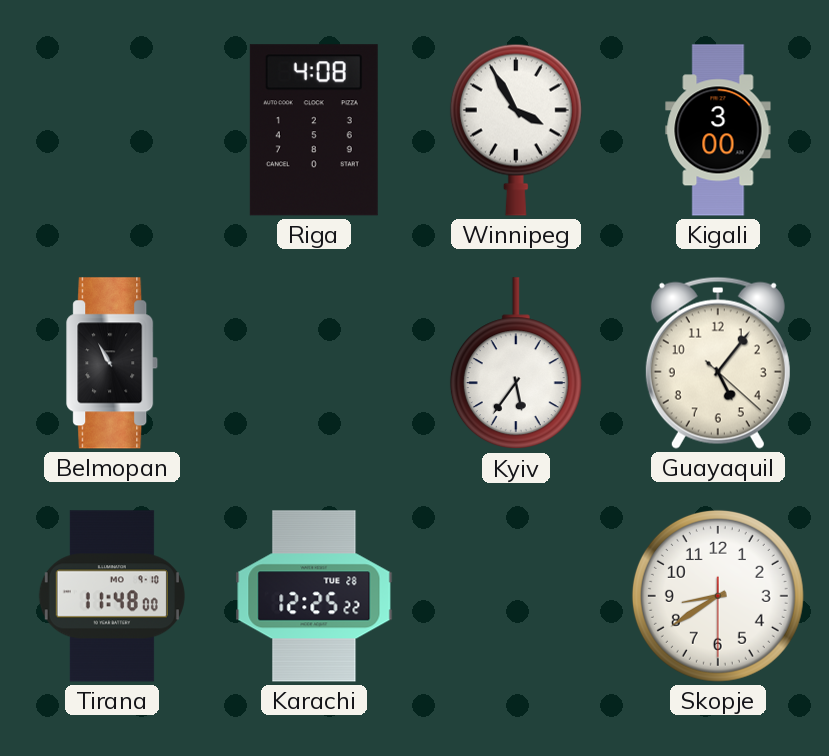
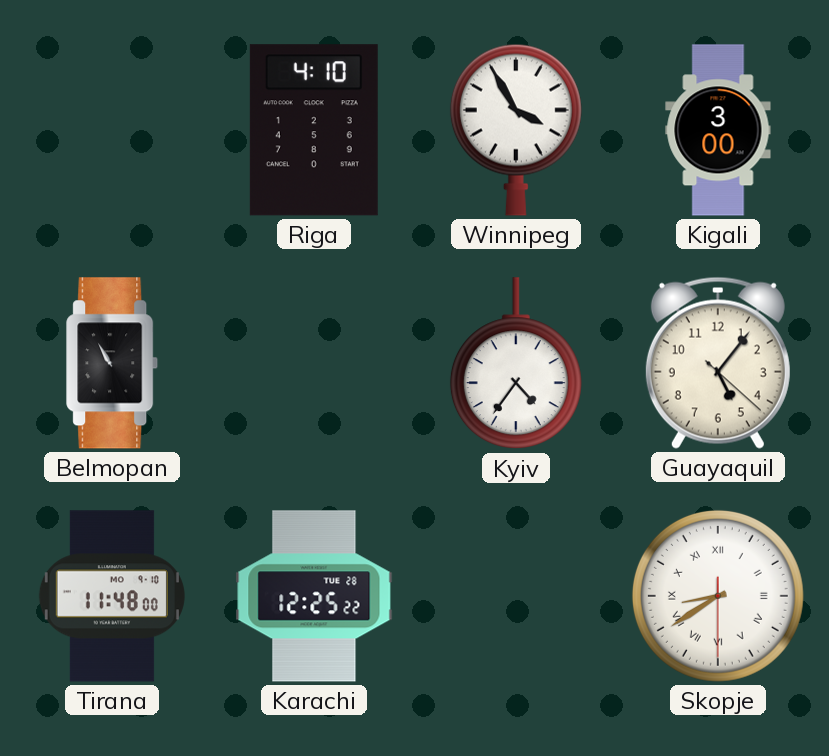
Riga: 4:08 -> 4:10 (314, 130)
Kyiv: 5:36 -> 4:36 (516, 364)
Skopje numerals: Arabic -> Roman (718, 596)
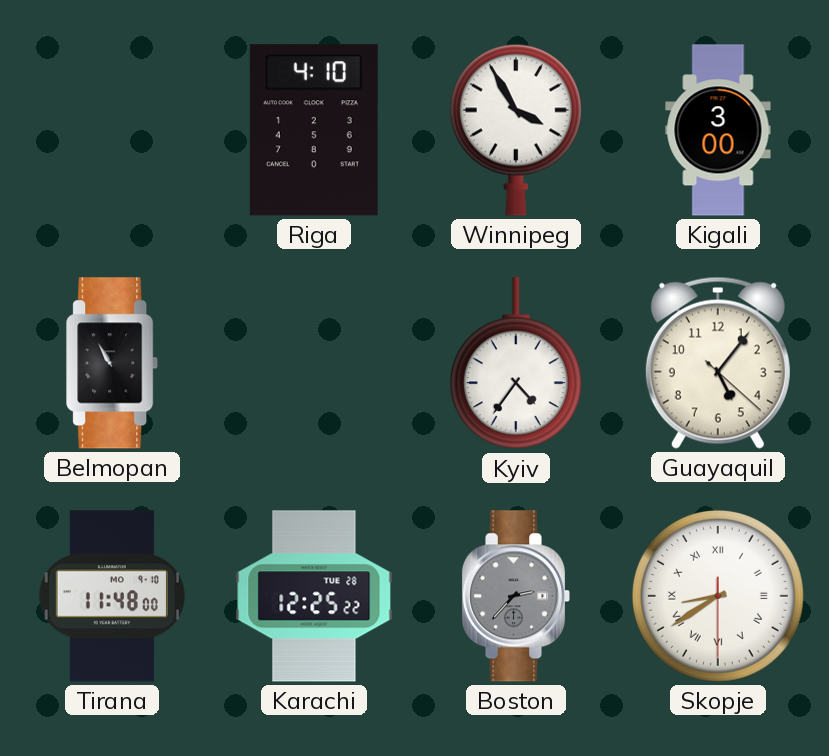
Boston: none -> 2:37 (516, 596)
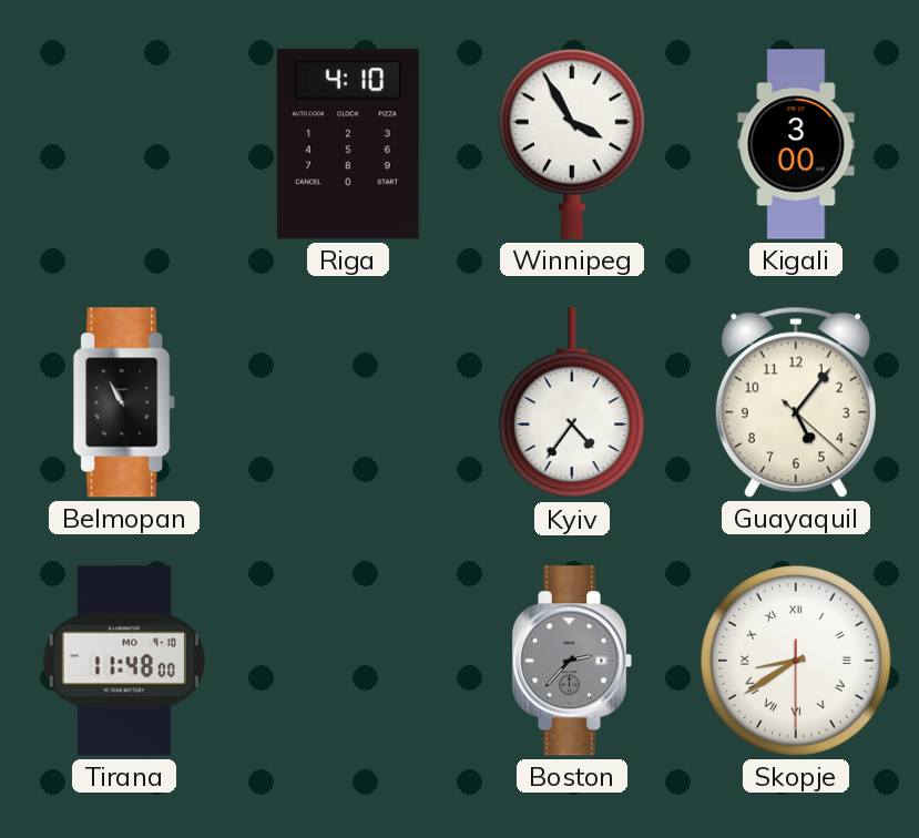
Karachi: 12:25 -> none (314, 596)
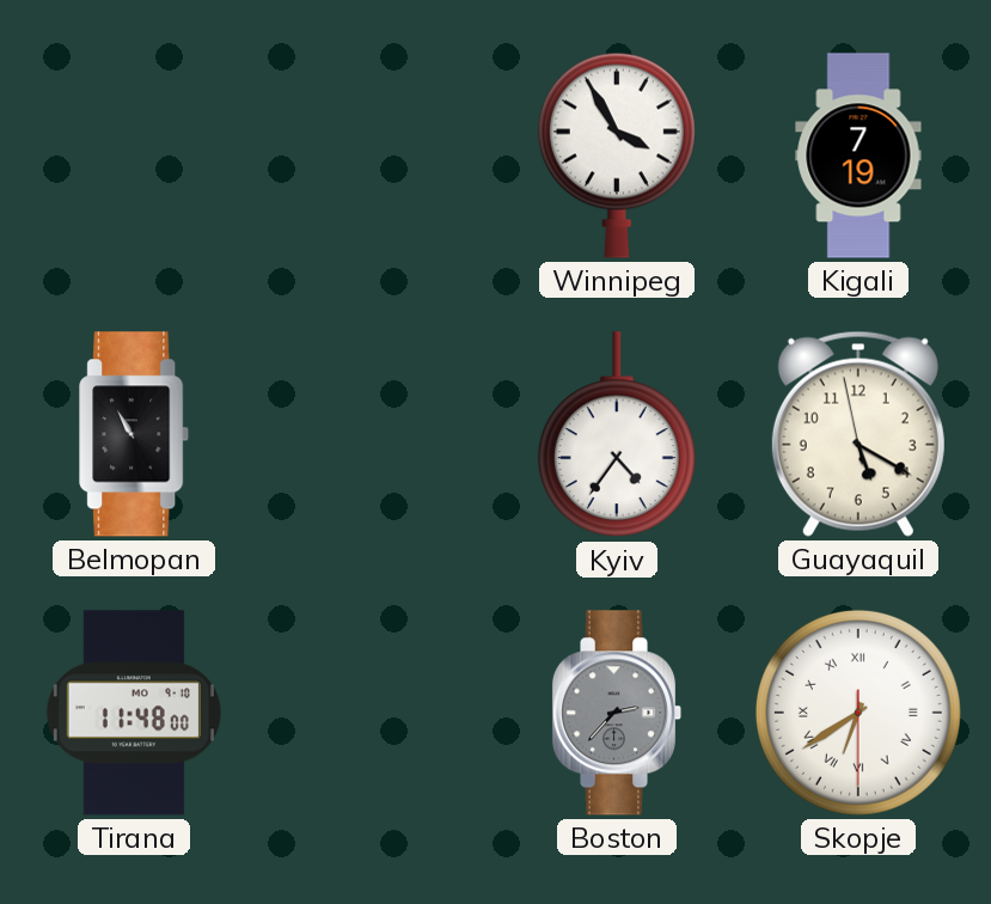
Riga: 4:10 -> none (348, 144)
Kigali: 3:00 -> 7:19 (858, 155)
Guayaquil: 5:06 -> 5:19 (858, 434)
Skopje: 8:39 -> 6:39 (858, 713)
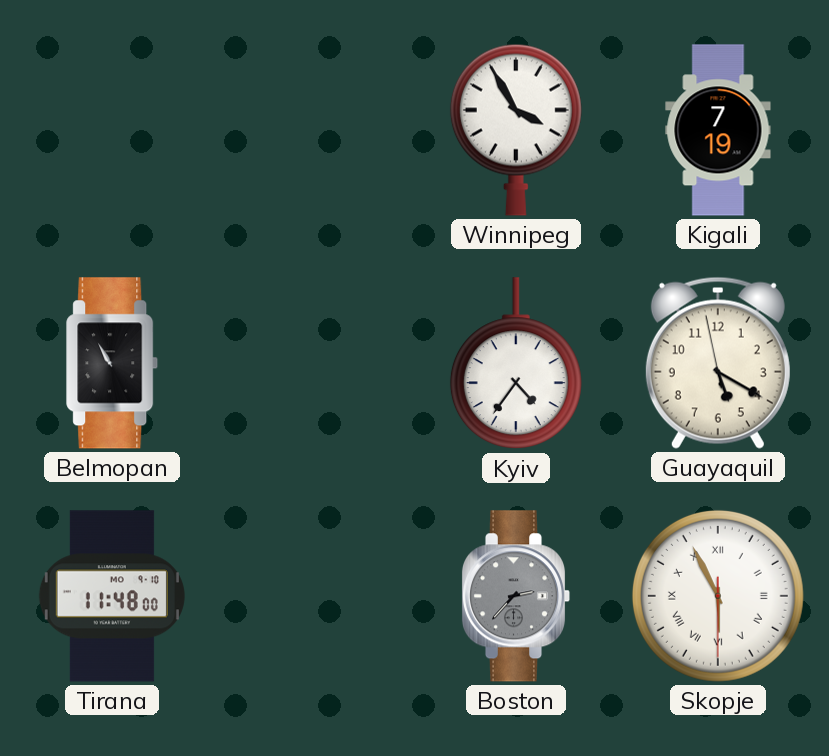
Skopje: 6:39 -> 5:55 (718, 596)
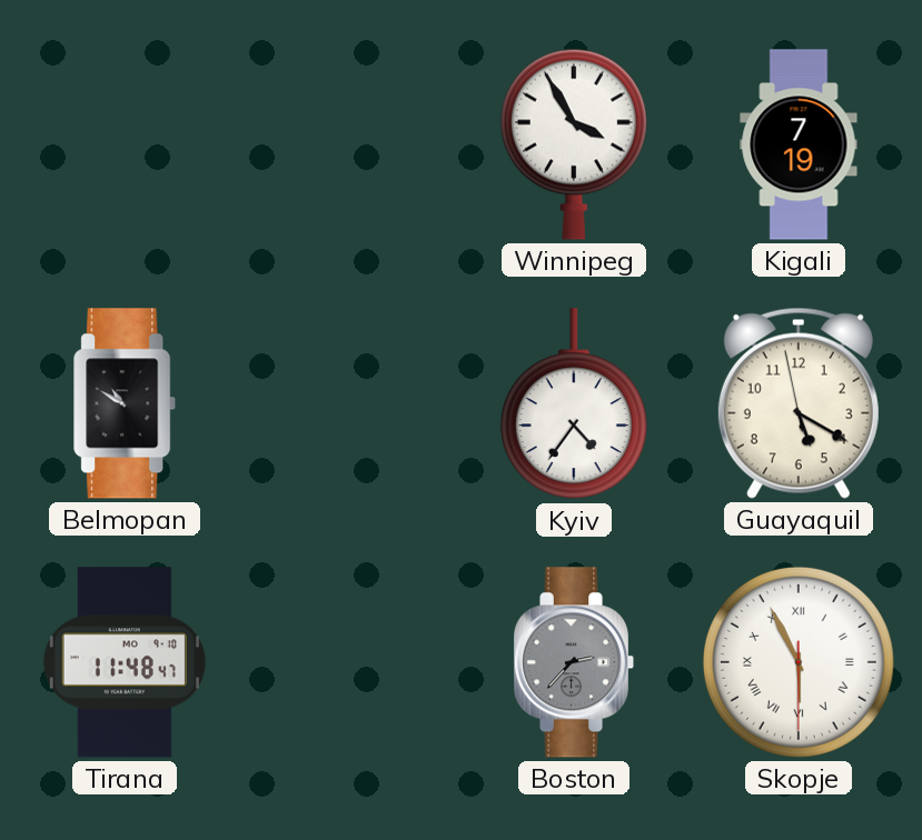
Belmopan: 10:55 -> 10:50 (126, 403)
Tirana: 11:48:00 -> 11:48:47 (125, 662)
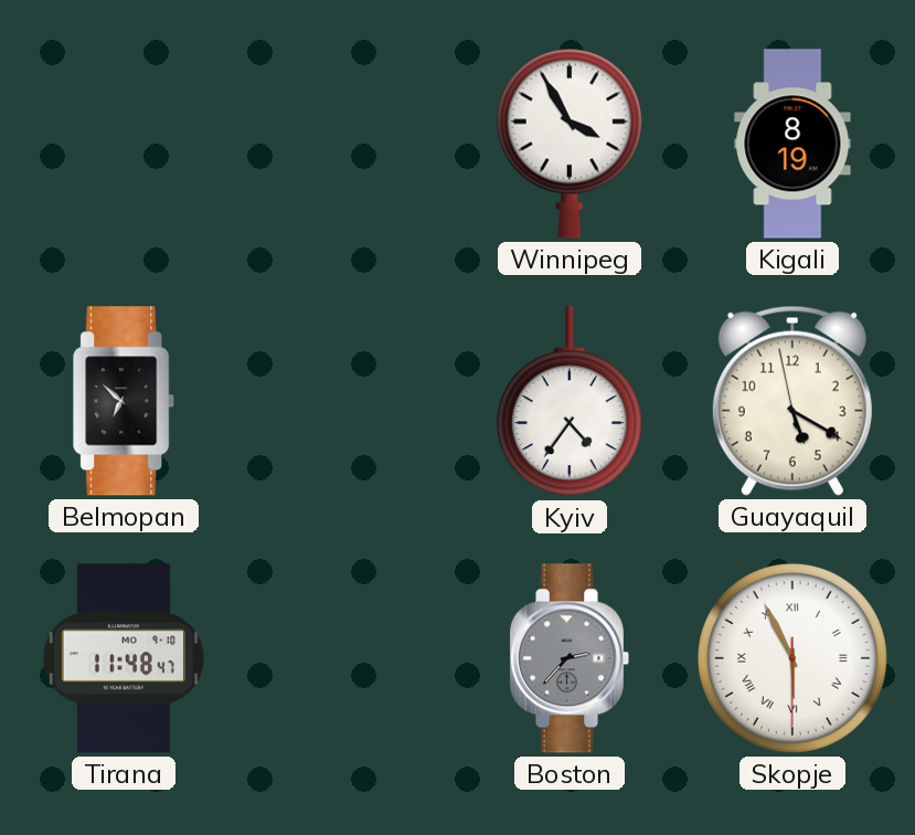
Kigali: 7:19 -> 8:19 (792, 144)
Belmopan: 10:50 -> 6:52 (125, 401)
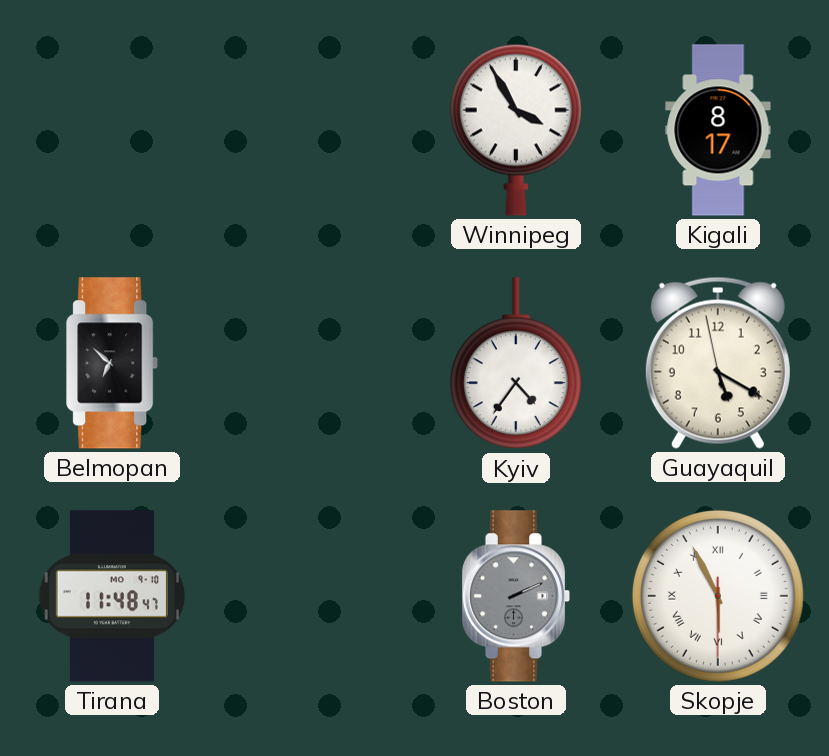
Kigali: 8:19 -> 8:17 (718, 130)
Boston: 2:37 -> 2:11 (516, 596)
